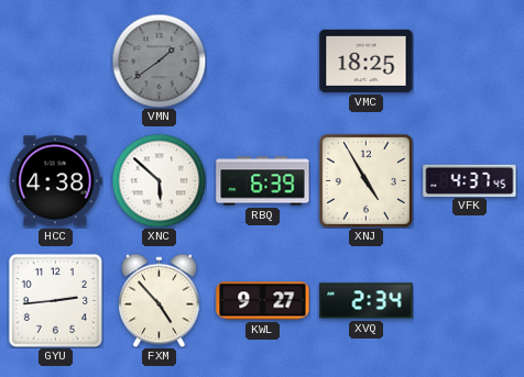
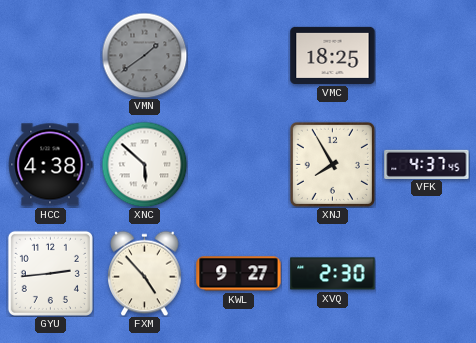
RBQ: 6:39 -> none (263, 181)
XNJ: 4:55 -> 7:55 (332, 164)
XVQ: 2:34 -> 2:30 (333, 274)
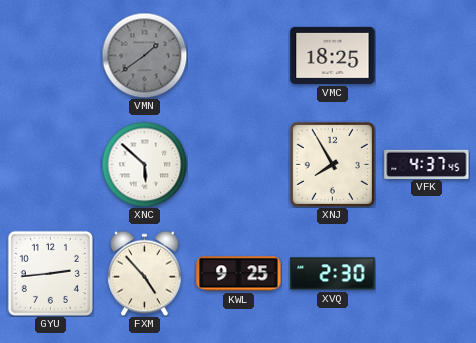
HCC: 4:38 -> none (51, 165)
KWL: 9:27 -> 9:25 (239, 274)
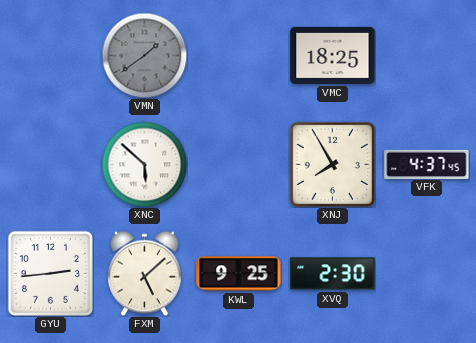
FXM: 4:53 -> 5:08 (145, 273)
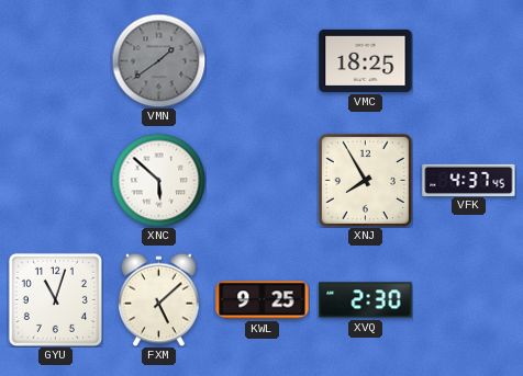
GYU: 2:44 -> 11:03 (55, 299)
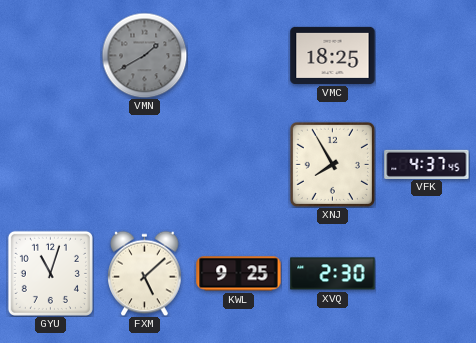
VMN: 1:39 -> 1:40 (144, 55)
XNC: 5:52 -> none (158, 180)
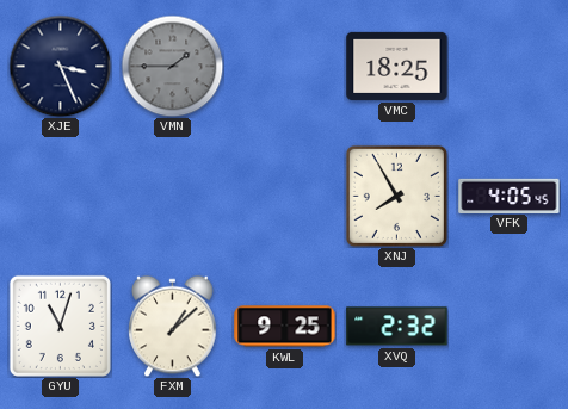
XJE: none -> 3:26 (60, 66)
VMN: 1:40 -> 1:45 (172, 66)
VFK: 4:37 -> 4:05 (510, 196)
FXM: 5:08 -> 1:08 (173, 326)
XVQ: 2:30 -> 2:32 (397, 327)
